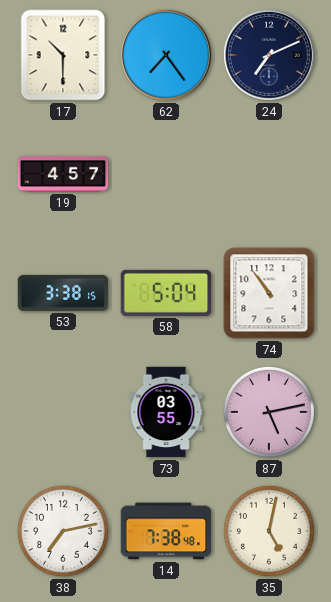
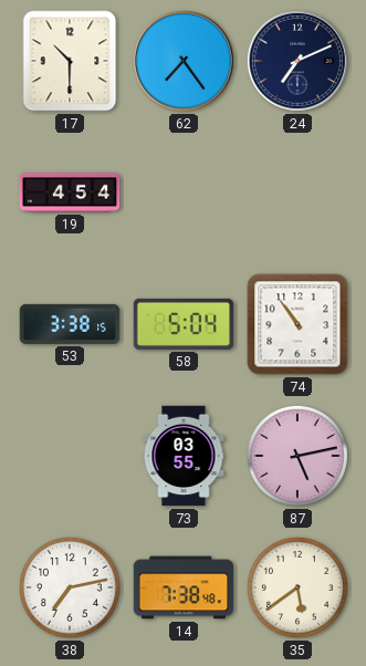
19: 4:57 -> 4:54 (70, 192)
35: 5:02 -> 5:39 (297, 587)
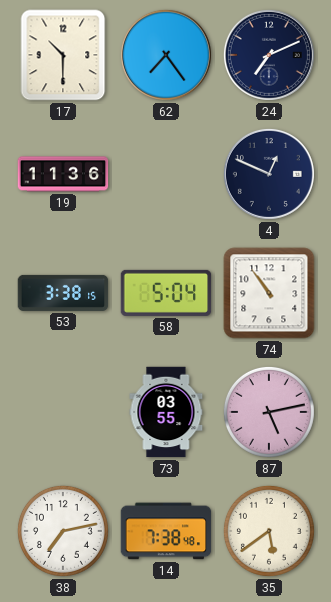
19: 4:54 -> 11:36 (63, 174)
4: none -> 12:49 (269, 174)
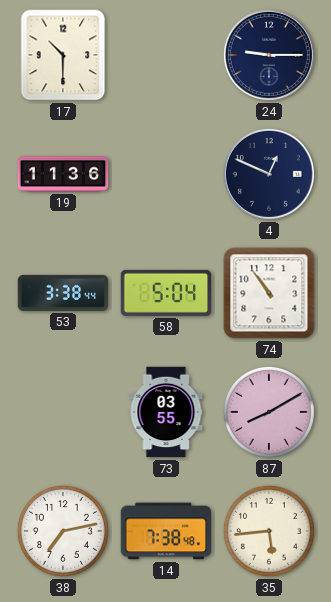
62: 7:24 -> none (166, 55)
24: 7:11 -> 9:15 (269, 55)
53: 3:38:15 -> 3:38:44 (63, 293)
87: 5:13 -> 8:10 (269, 412)
35: 5:39 -> 5:44 (269, 531)
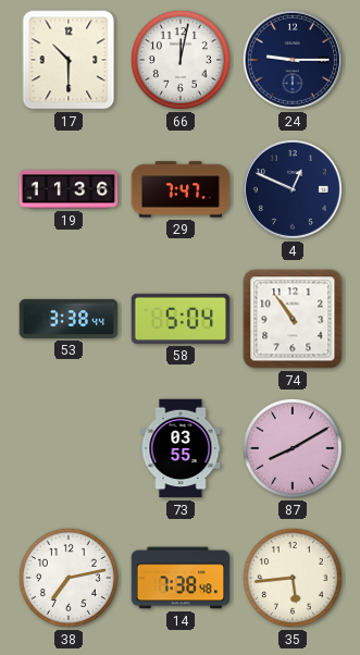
66: none -> 12:02 (181, 60)
29: none -> 7:47 (181, 189)
